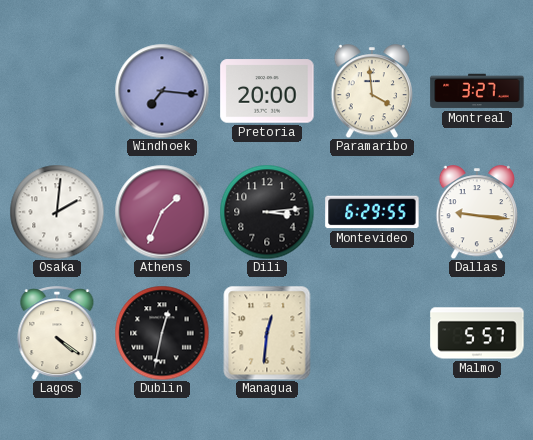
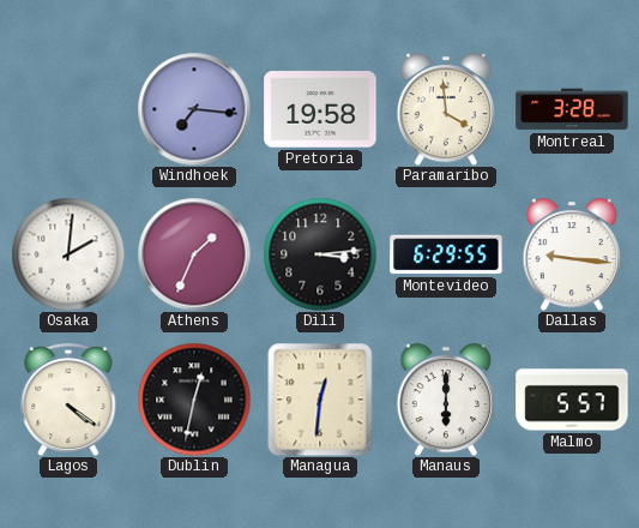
Pretoria: 20:00 -> 19:58 (320, 109)
Montreal: 3:27 -> 3:28 (572, 109)
Manaus: none -> 6:00 (446, 400)
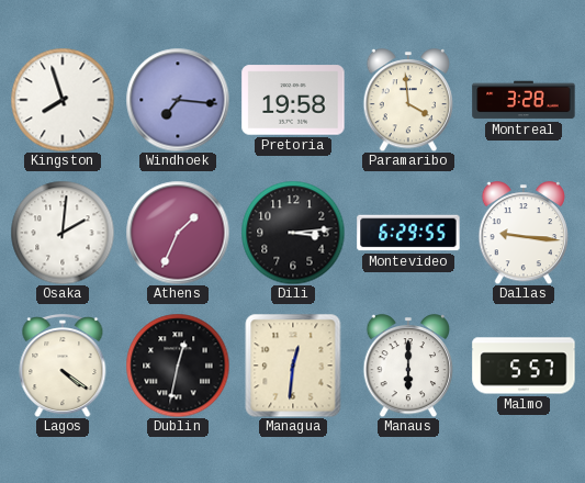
Kingston: none -> 7:57 (63, 100)
